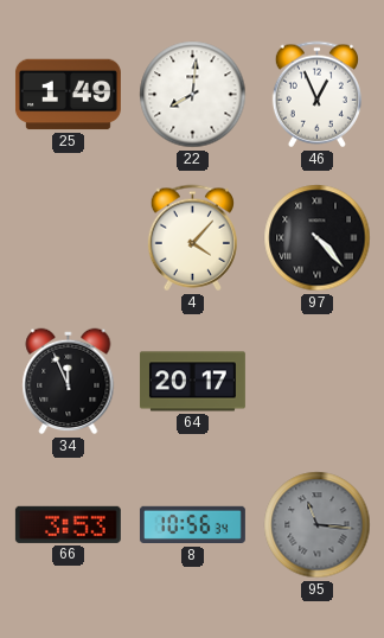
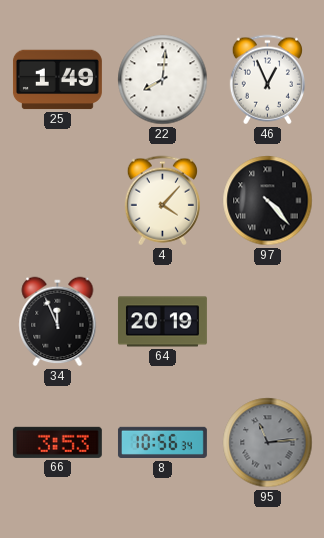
64: 20:17 -> 20:19 (162, 322)
95: 11:16 -> 11:14 (268, 443)
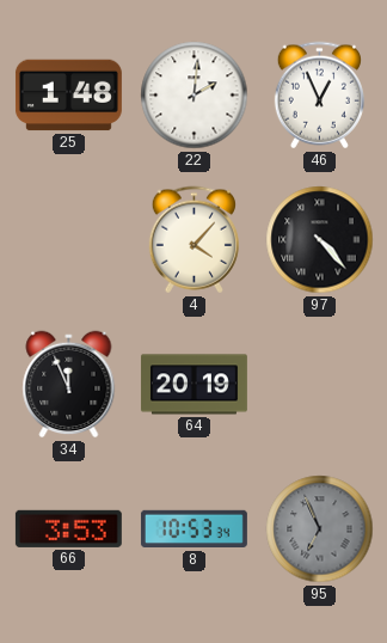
25: 1:49 -> 1:48 (68, 96)
22: 8:01 -> 2:01 (195, 96)
8: 10:56 -> 10:53 (193, 529)
95: 11:14 -> 6:56 (320, 529)
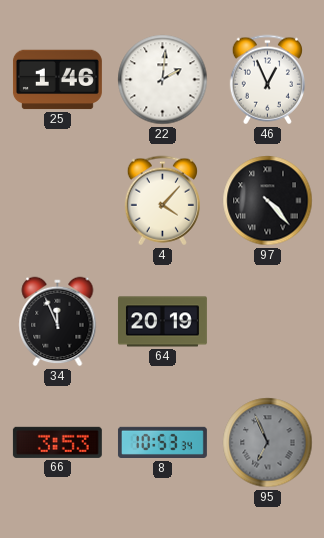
25: 1:48 -> 1:46 (57, 80)
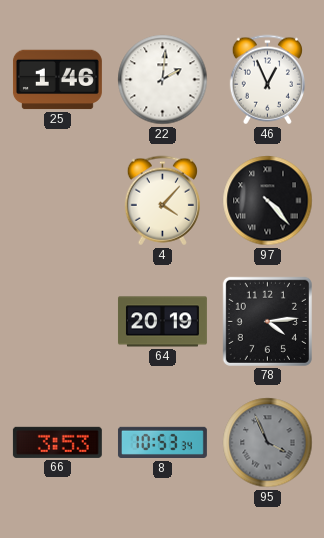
34: 11:56 -> none (58, 322)
78: none -> 4:14 (267, 321)
95: 6:56 -> 3:56 (268, 443)
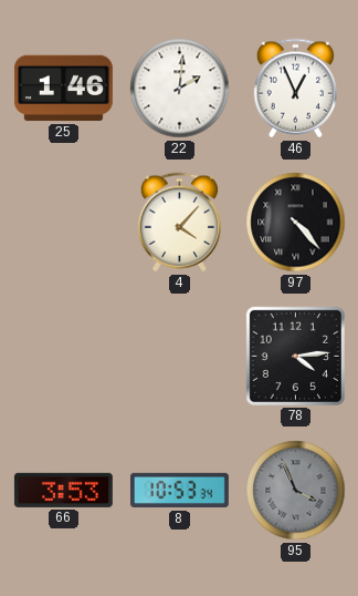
64: 20:19 -> none (162, 322)
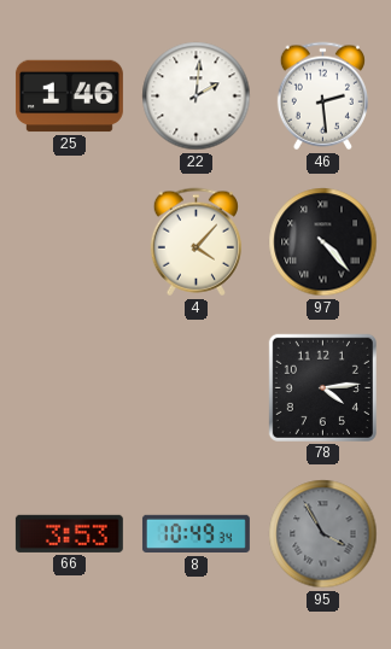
46: 12:56 -> 2:29 (322, 97)
8: 10:53 -> 10:49 (195, 534)
95: 3:56 -> 3:55 (323, 534)
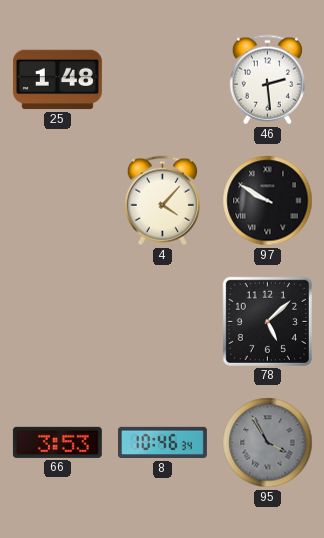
25: 1:46 -> 1:48 (57, 80)
22: 2:01 -> none (197, 97)
97: 4:23 -> 9:50 (268, 201)
78: 4:14 -> 5:08 (267, 321)
8: 10:49 -> 10:46 (162, 443)
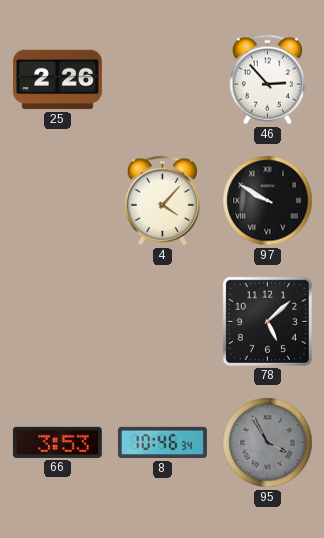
25: 1:48 -> 2:26 (57, 80)
46: 2:29 -> 2:53 (267, 80)
